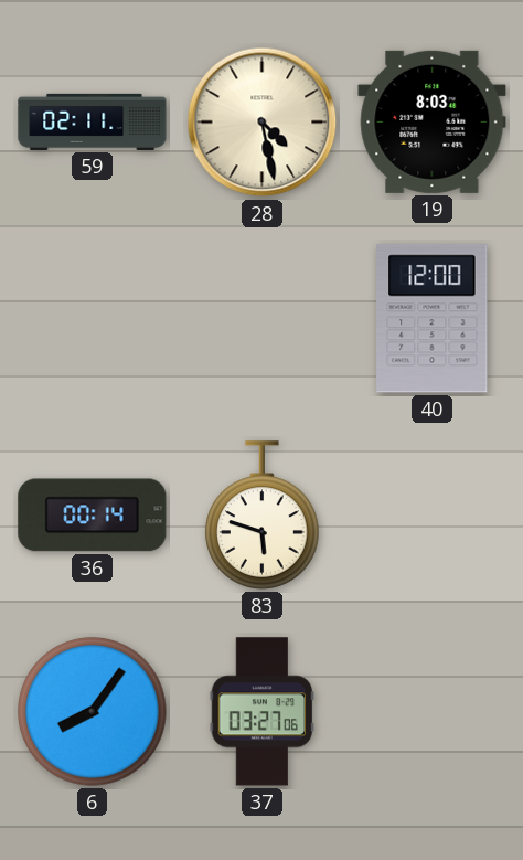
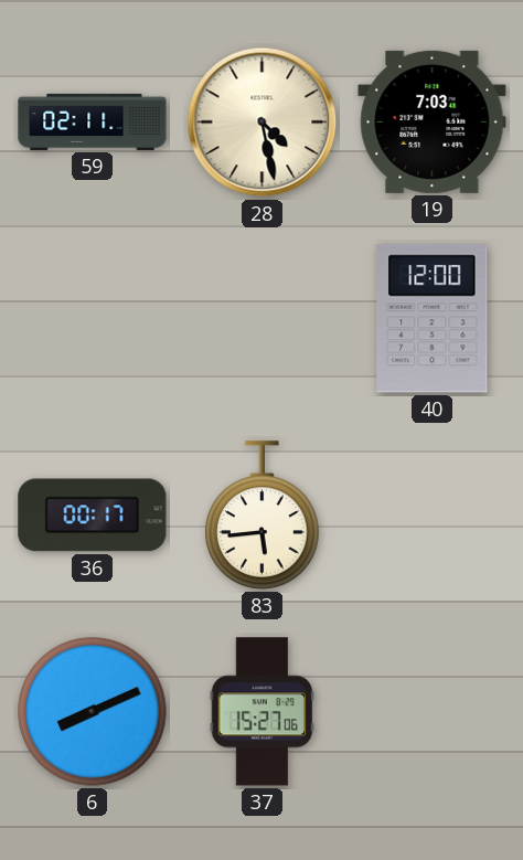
19: 8:03 -> 7:03 (433, 121)
36: 00:14 -> 00:17 (93, 516)
83: 5:48 -> 5:44 (263, 516)
6: 8:06 -> 8:11 (93, 712)
37: 03:27 -> 15:27 (263, 712)
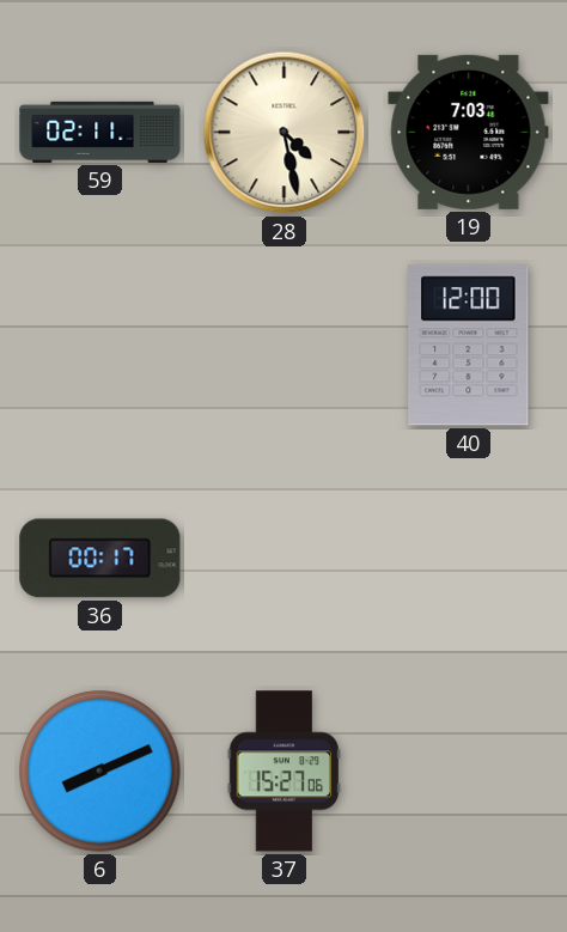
83: 5:44 -> none (263, 516)
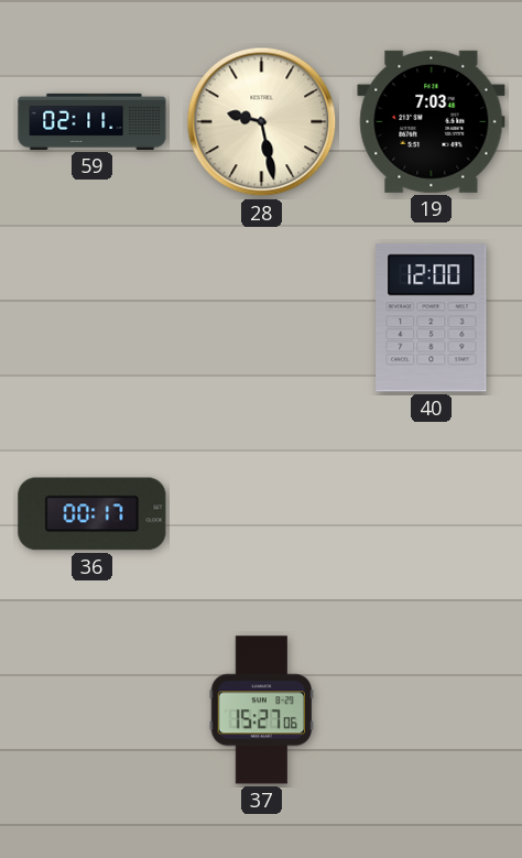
28: 4:28 -> 9:28 (262, 122)
6: 8:11 -> none (100, 772)
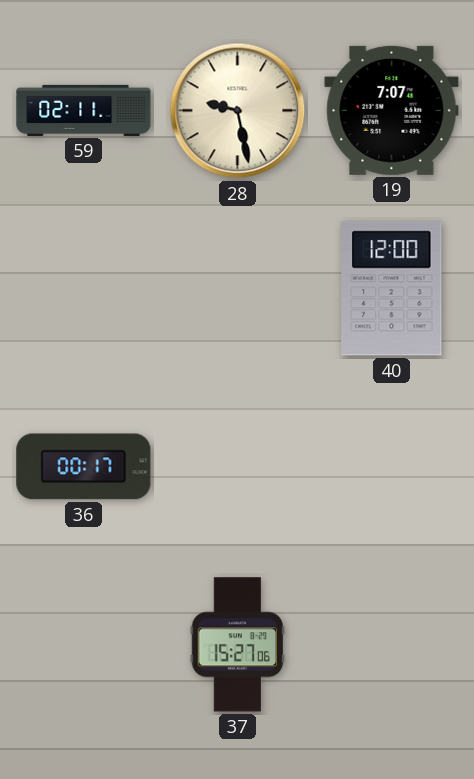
19: 7:03 -> 7:07 (392, 110)
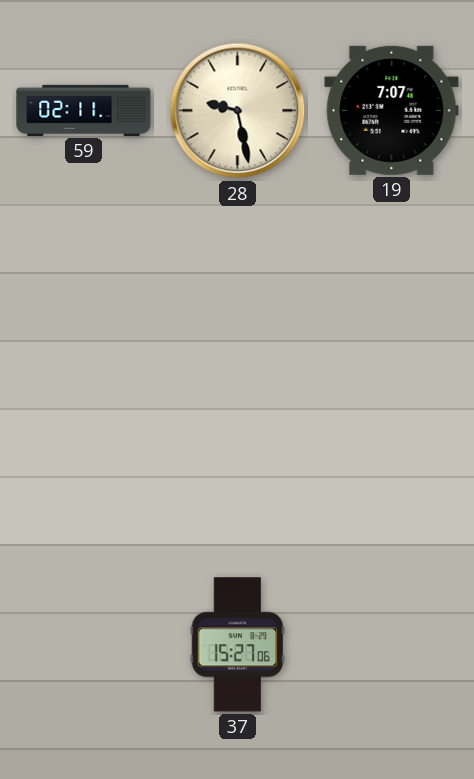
40: 12:00 -> none (392, 289)
36: 00:17 -> none (84, 467)
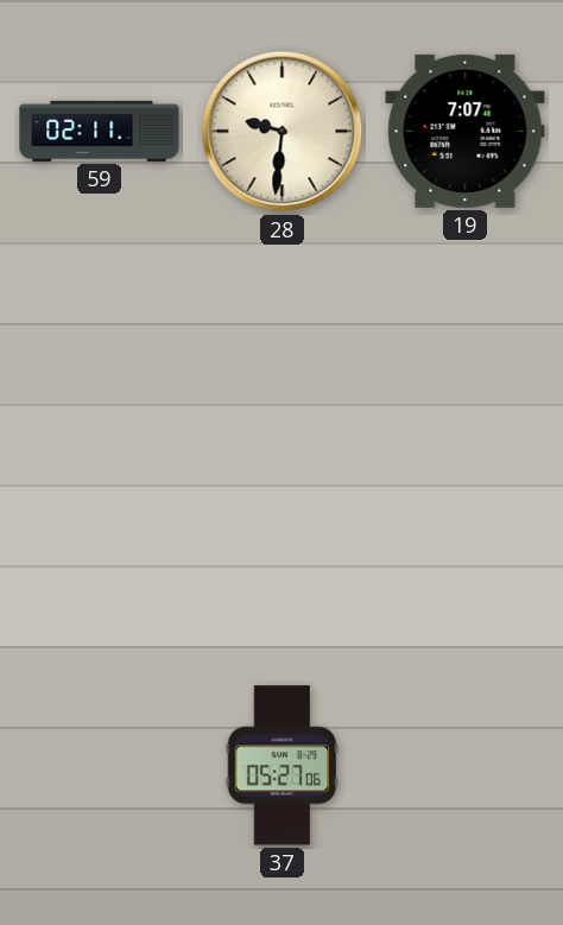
28: 9:28 -> 9:31 (283, 132)
37: 15:27 -> 05:27 (283, 766)
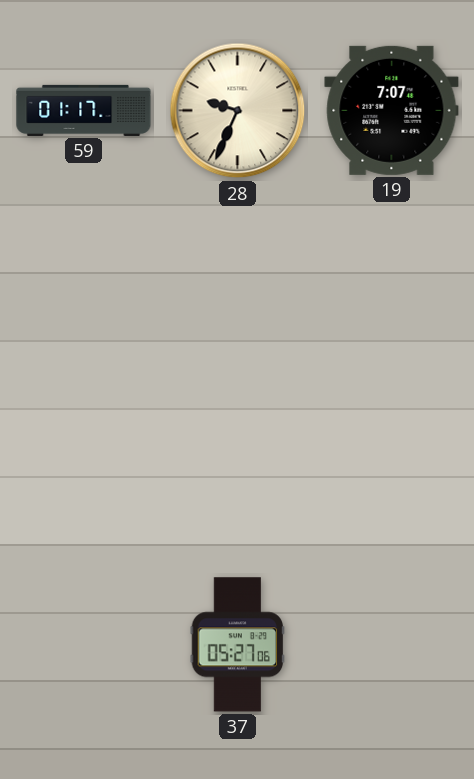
59: 02:11 -> 01:17 (84, 110)
28: 9:31 -> 9:34 (238, 111)
